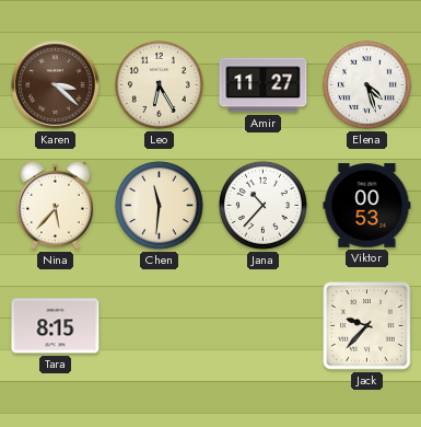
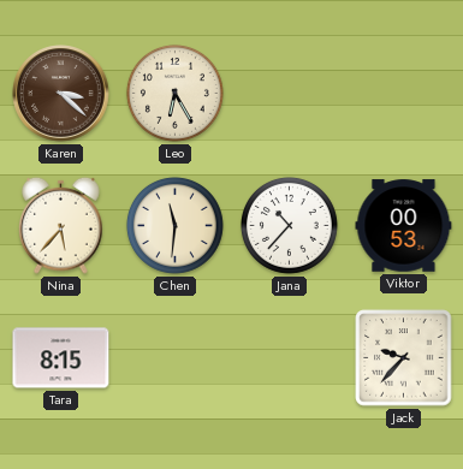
Amir: 11:27 -> none (264, 85)
Elena: 4:27 -> none (366, 84)
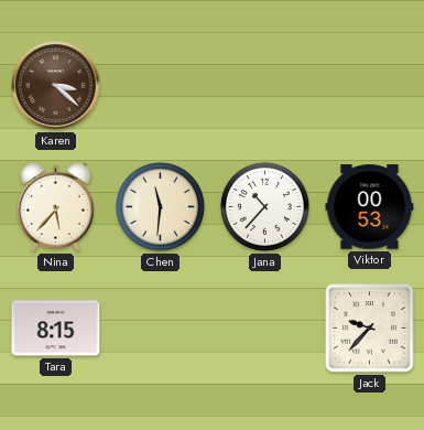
Leo: 6:25 -> none (174, 93)
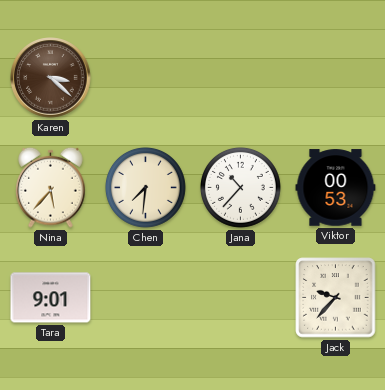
Chen: 11:31 -> 7:31 (145, 187)
Tara: 8:15 -> 9:01 (51, 298)
